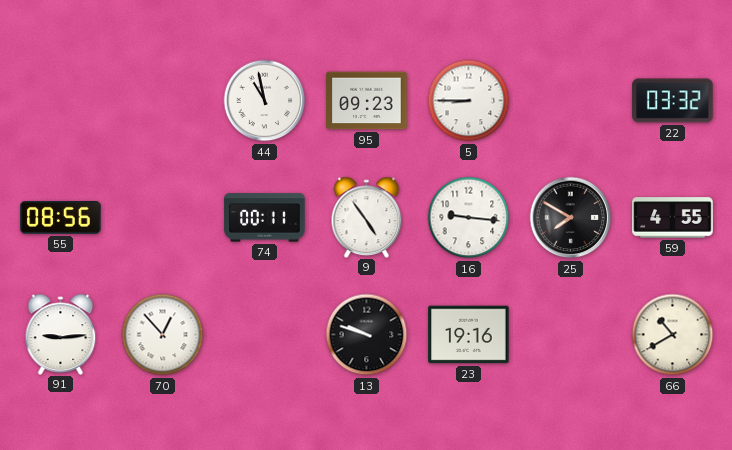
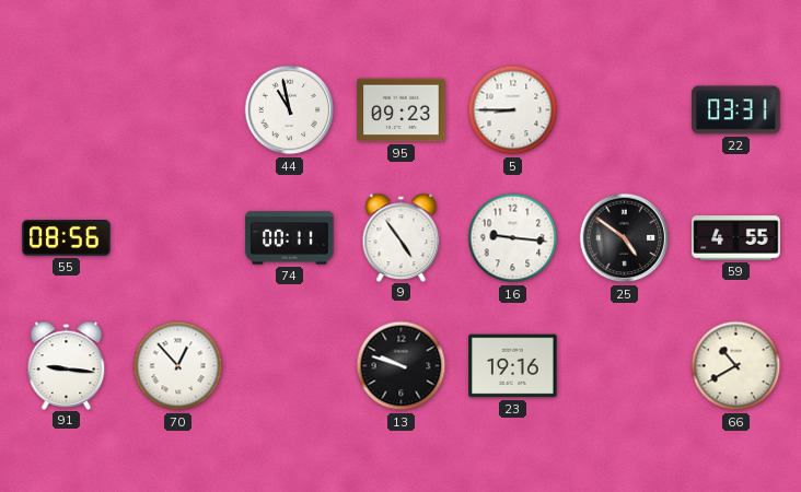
22: 03:32 -> 03:31 (736, 110)
25: 7:50 -> 4:51 (625, 238)
91: 9:14 -> 9:16 (67, 365)
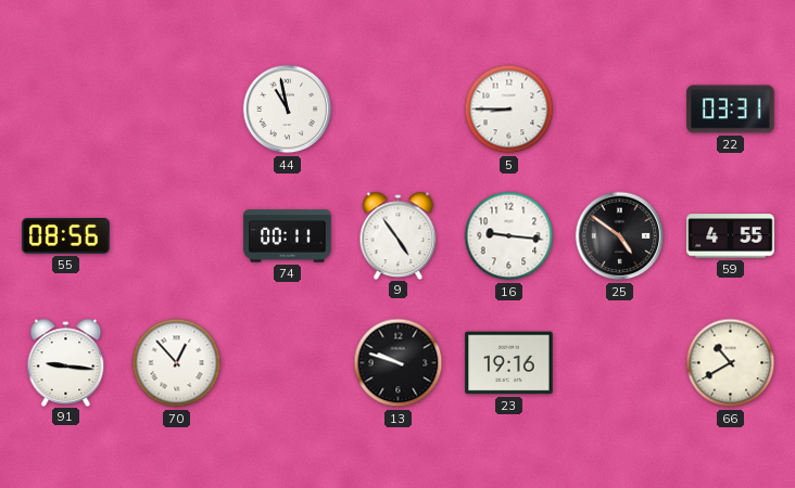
95: 09:23 -> none (402, 110)
